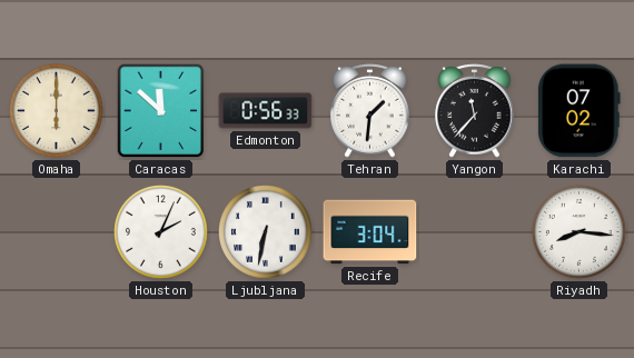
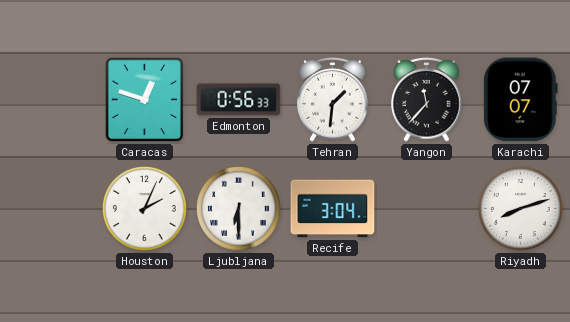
Omaha: 6:00 -> none (57, 111)
Caracas: 11:52 -> 12:48 (145, 100)
Karachi: 07:02 -> 07:07 (520, 100)
Ljubljana: 6:32 -> 6:30 (239, 209)
Riyadh: 8:16 -> 8:12 (521, 209)
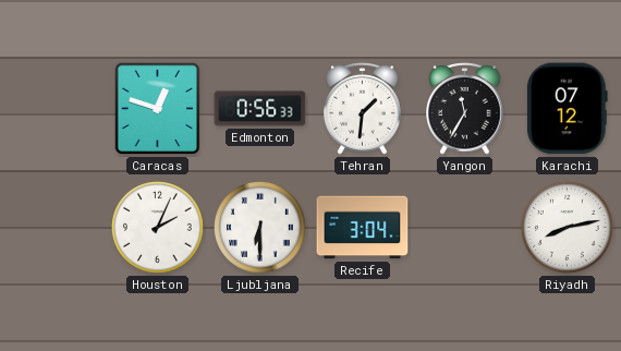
Yangon: 11:37 -> 11:35 (465, 109)
Karachi: 07:07 -> 07:12 (567, 109)
Riyadh: 8:12 -> 8:13 (568, 228)
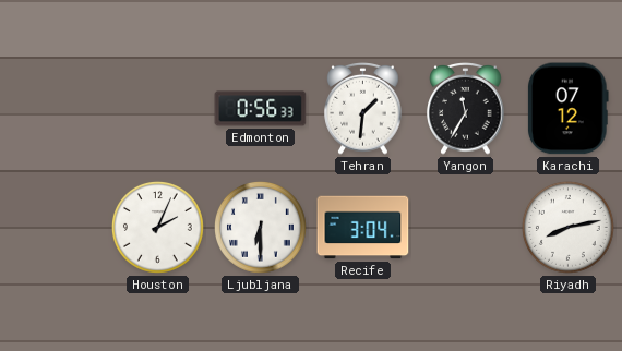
Caracas: 12:48 -> none (158, 109)
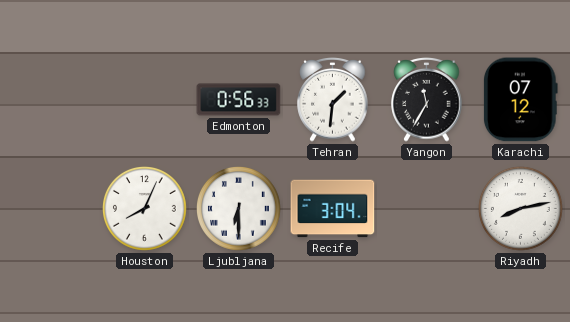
Houston: 2:04 -> 8:04 (145, 209)
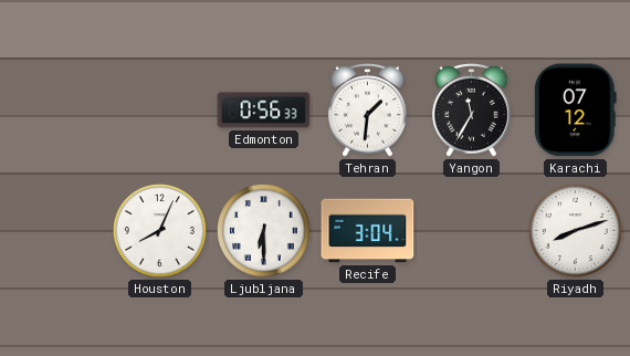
Riyadh: 8:13 -> 8:12 (576, 231)
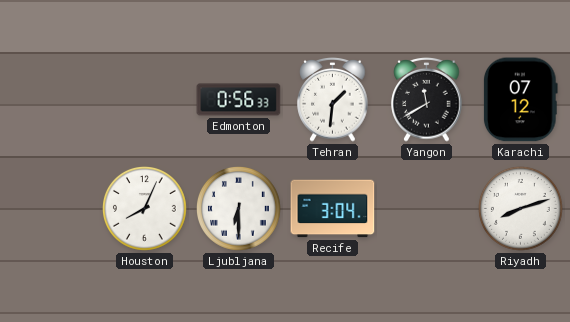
Yangon: 11:35 -> 11:40 (427, 100)
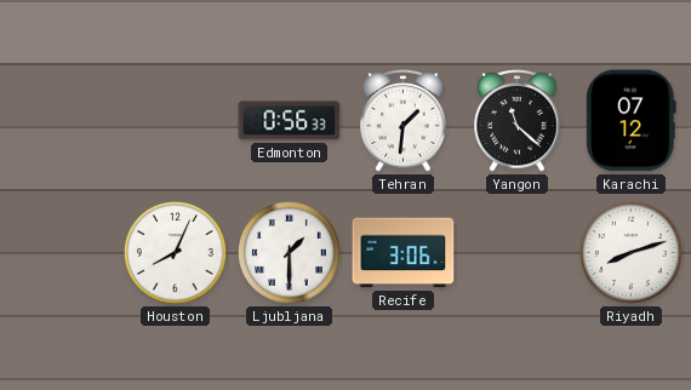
Yangon: 11:40 -> 11:22 (518, 121)
Ljubljana: 6:30 -> 1:30 (290, 253)
Recife: 3:04 -> 3:06 (404, 253)
